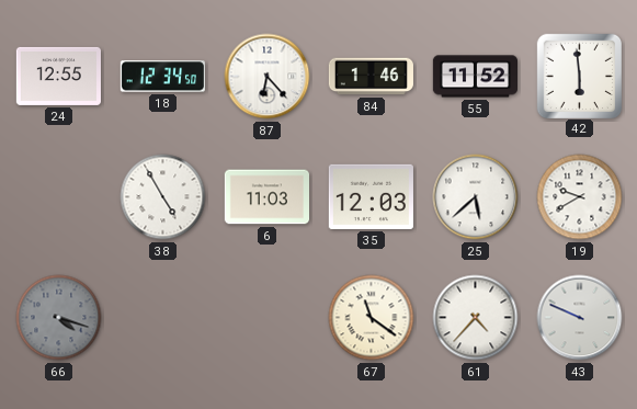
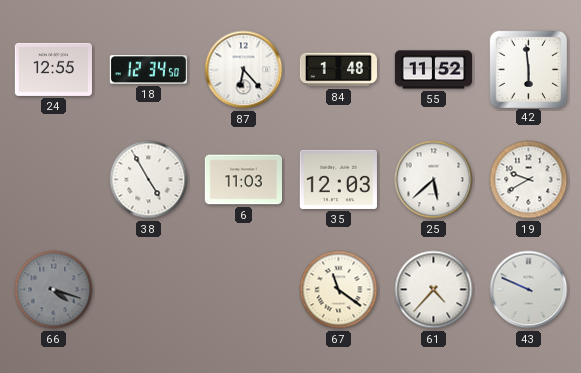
84: 1:46 -> 1:48 (338, 70)
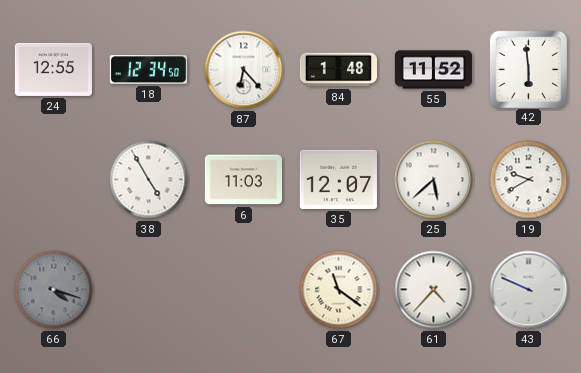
35: 12:03 -> 12:07 (338, 179)
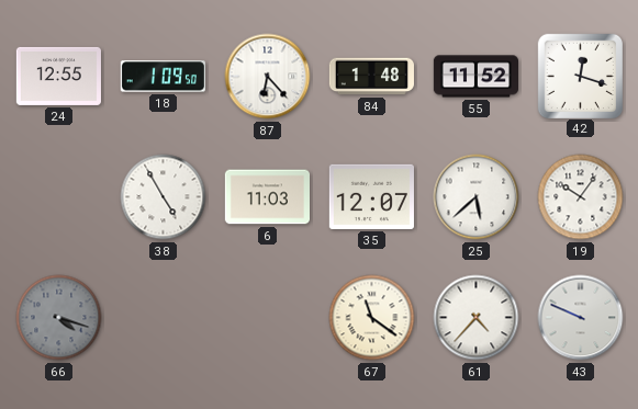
18: 12:34 -> 1:09 (163, 77)
42: 5:59 -> 12:18 (580, 76)
19: 9:40 -> 10:06 (581, 197)
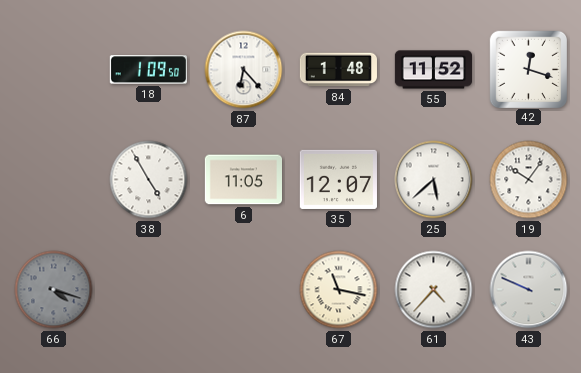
24: 12:55 -> none (58, 76)
6: 11:03 -> 11:05 (243, 180)
67: 11:21 -> 11:17 (339, 290)
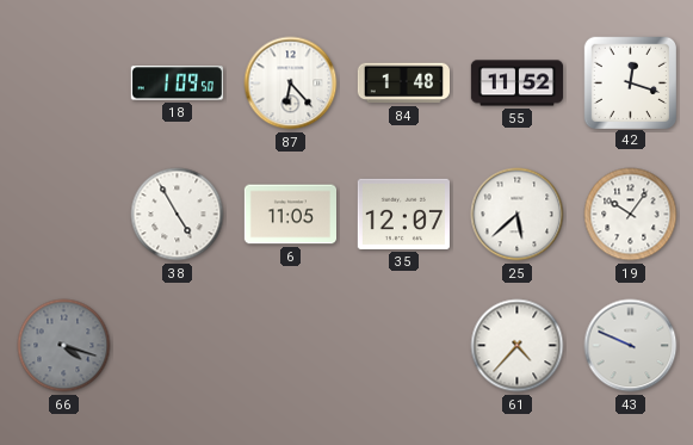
67: 11:17 -> none (339, 290)
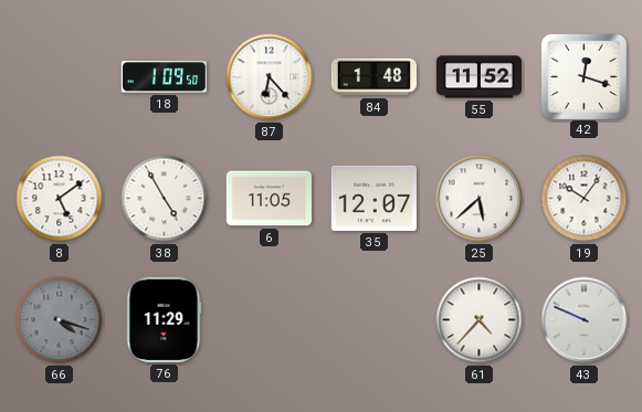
8: none -> 5:09 (60, 199)
76: none -> 11:29 (164, 319)
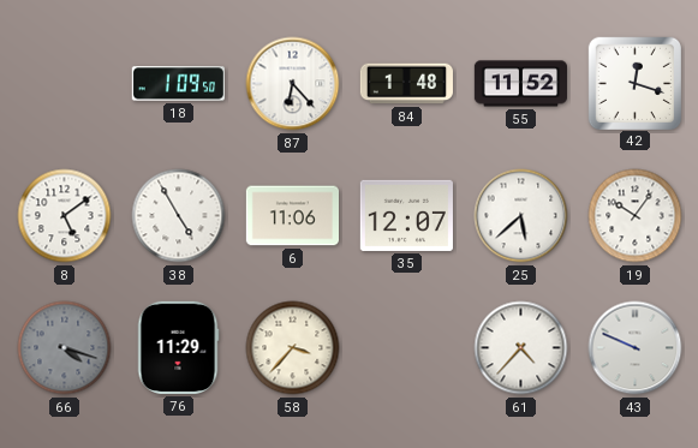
6: 11:05 -> 11:06 (292, 216)
58: none -> 3:37 (293, 348)
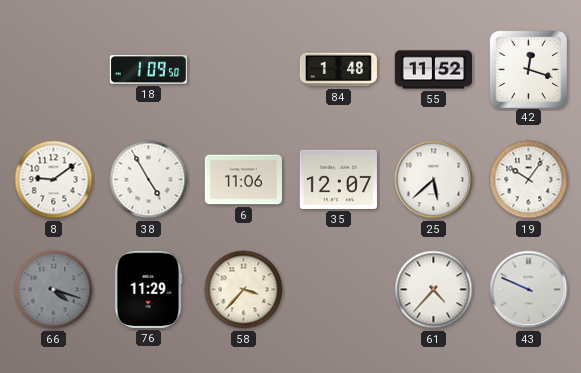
87: 6:23 -> none (293, 84)
8: 5:09 -> 9:09 (54, 180)
